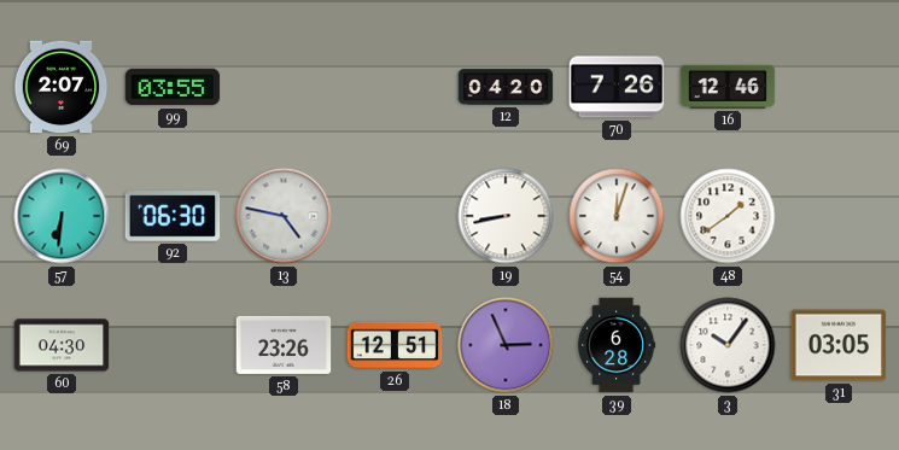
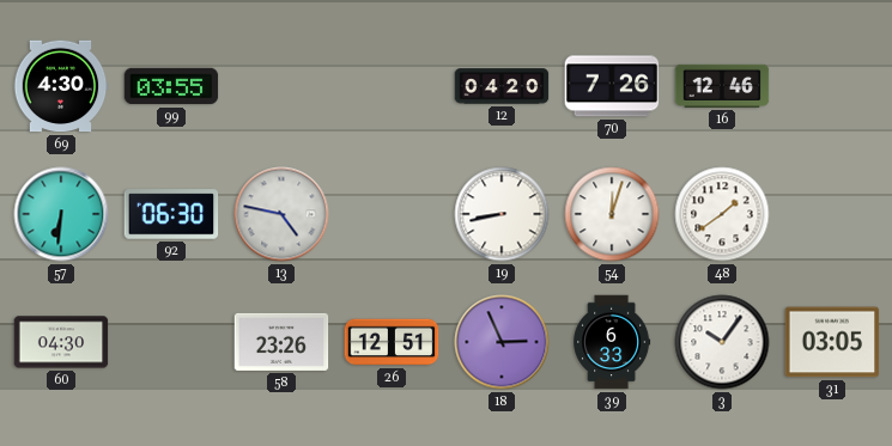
69: 2:07 -> 4:30 (61, 86)
39: 6:28 -> 6:33 (612, 342)
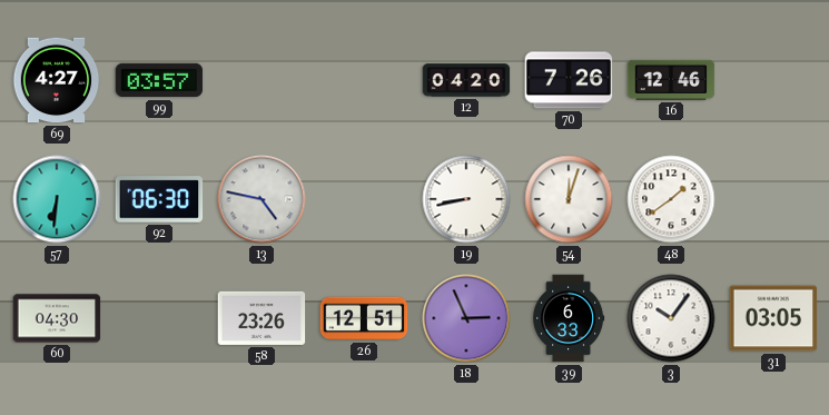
69: 4:30 -> 4:27 (57, 80)
99: 03:55 -> 03:57 (159, 80)
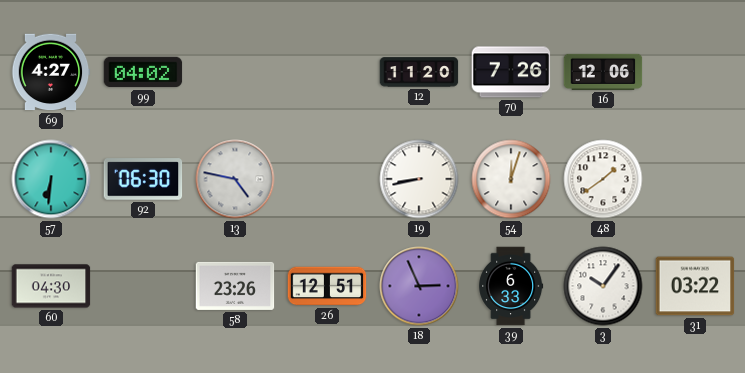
99: 03:57 -> 04:02 (143, 72)
12: 04:20 -> 11:20 (419, 72)
16: 12:46 -> 12:06 (603, 72)
31: 03:05 -> 03:22 (695, 286)
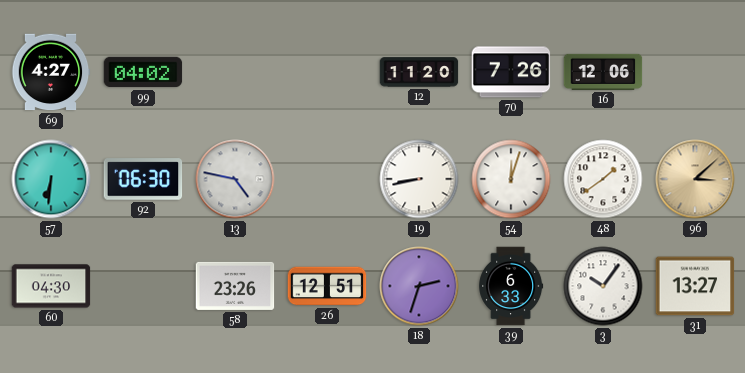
96: none -> 3:08 (695, 179)
18: 2:56 -> 2:33 (419, 286)
31: 03:22 -> 13:27 (695, 286)
